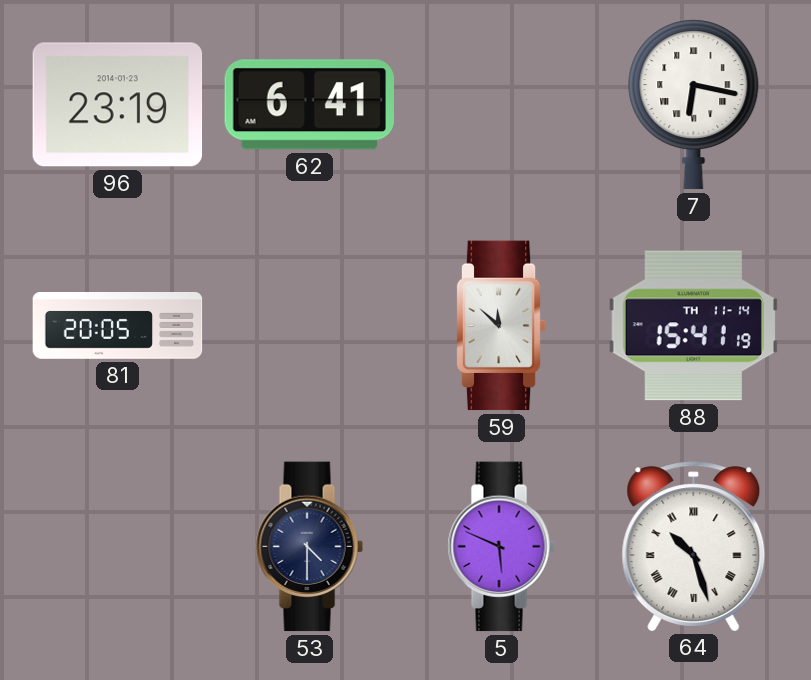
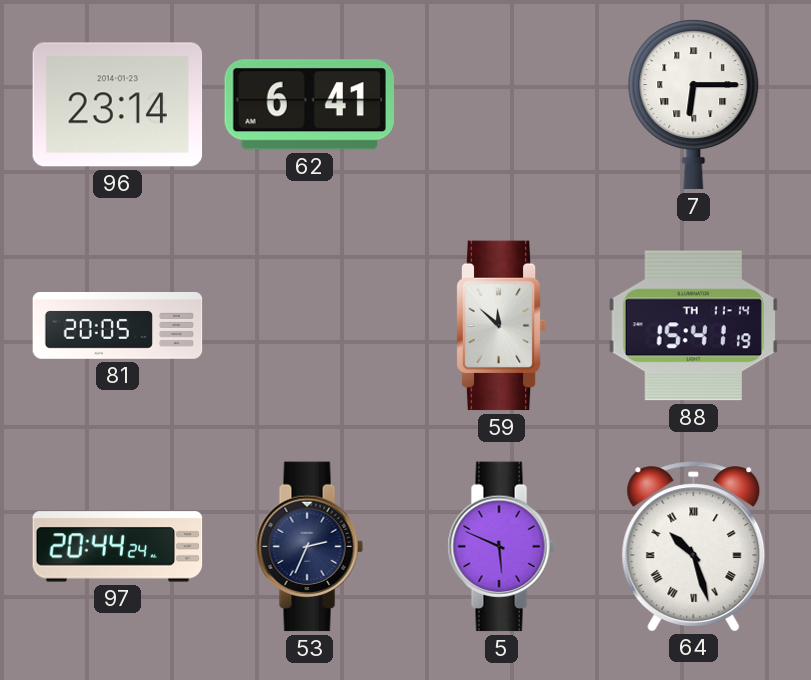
96: 23:19 -> 23:14 (118, 105)
7: 6:17 -> 6:15 (694, 105)
97: none -> 20:44 (118, 547)
53: 4:30 -> 2:34 (309, 547)
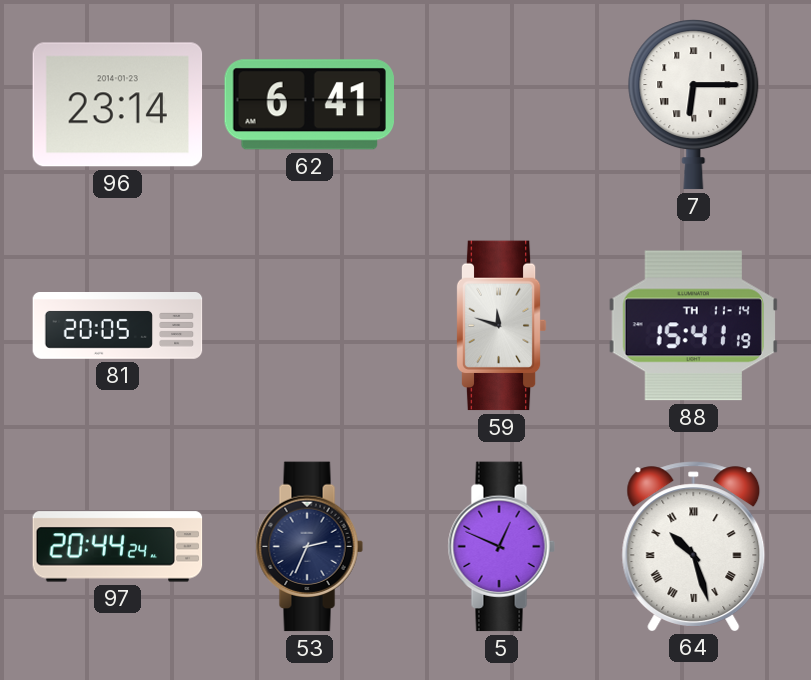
59: 11:52 -> 11:48 (501, 326)
5: 5:49 -> 12:49 (501, 547)
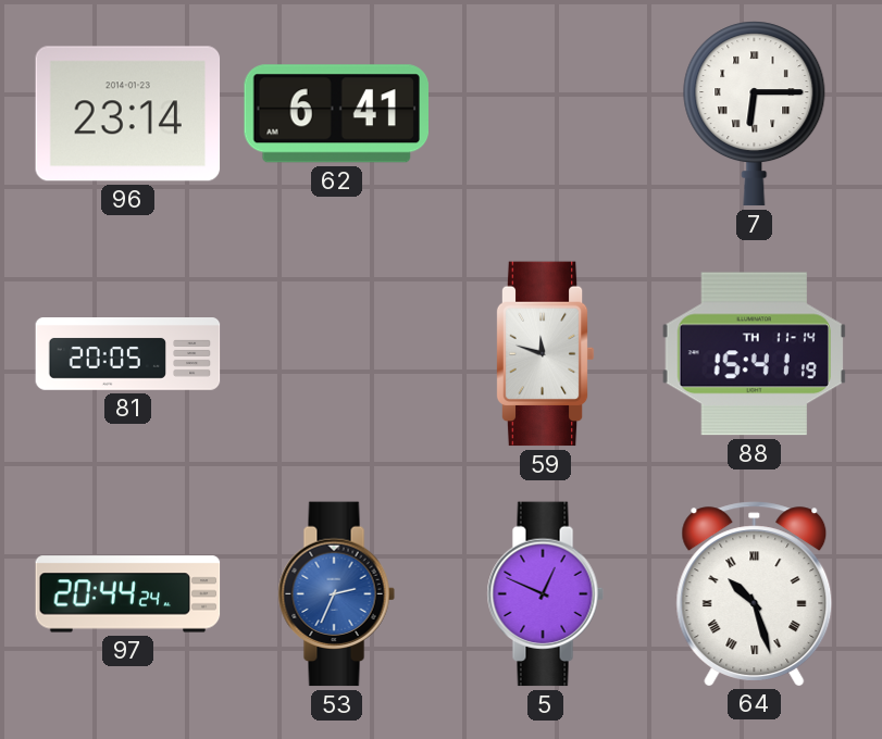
53 dial: navy -> blue (336, 594)
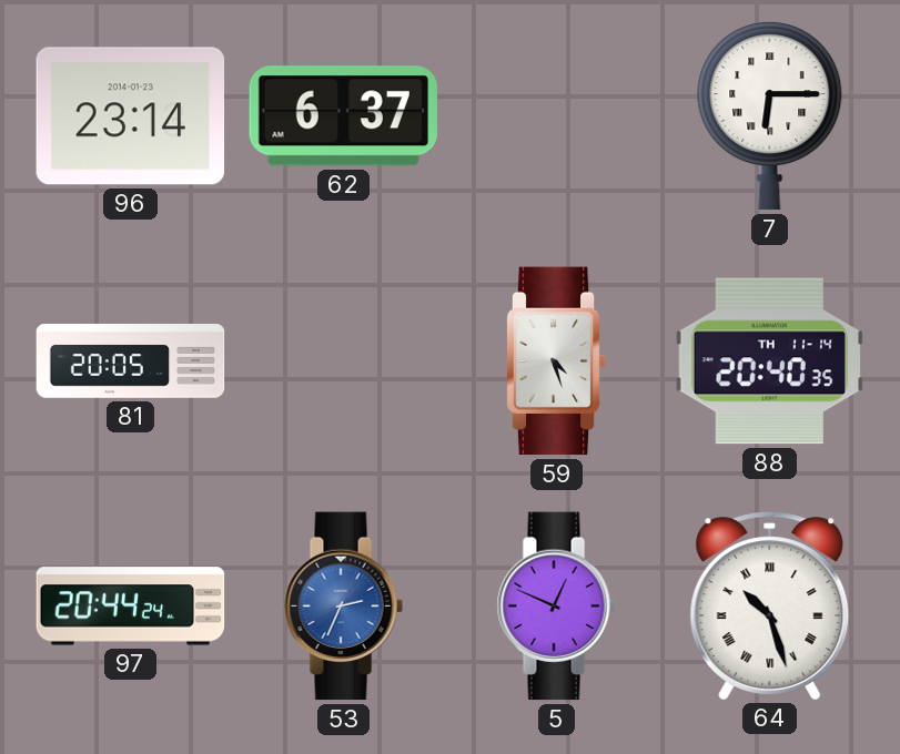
62: 6:41 -> 6:37 (343, 116)
59: 11:48 -> 4:27 (556, 361)
88: 15:41 -> 20:40 (770, 361)
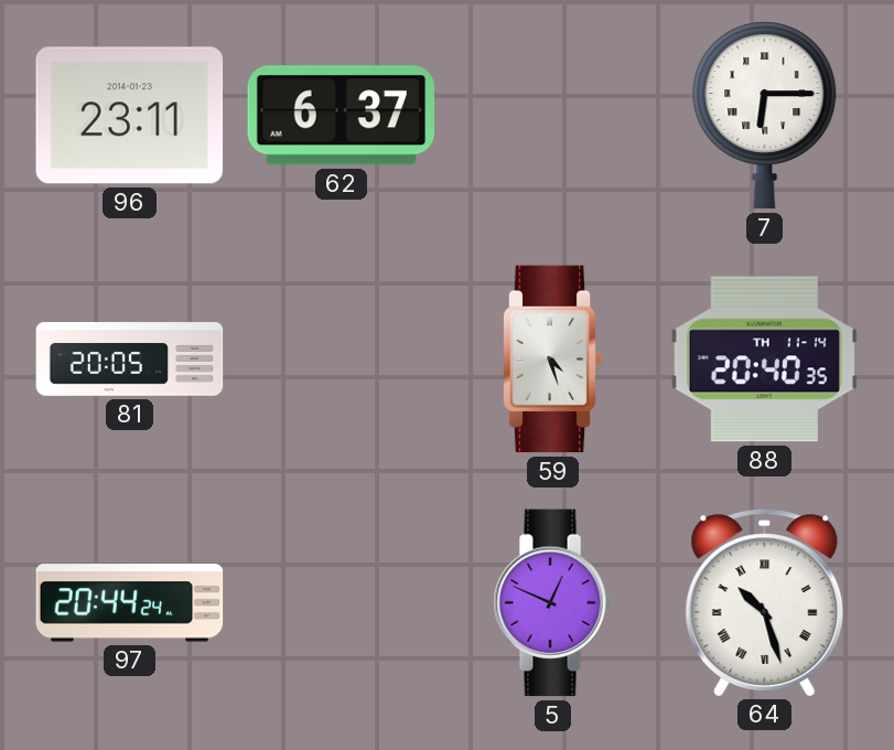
96: 23:14 -> 23:11 (130, 116)
53: 2:34 -> none (343, 607)
